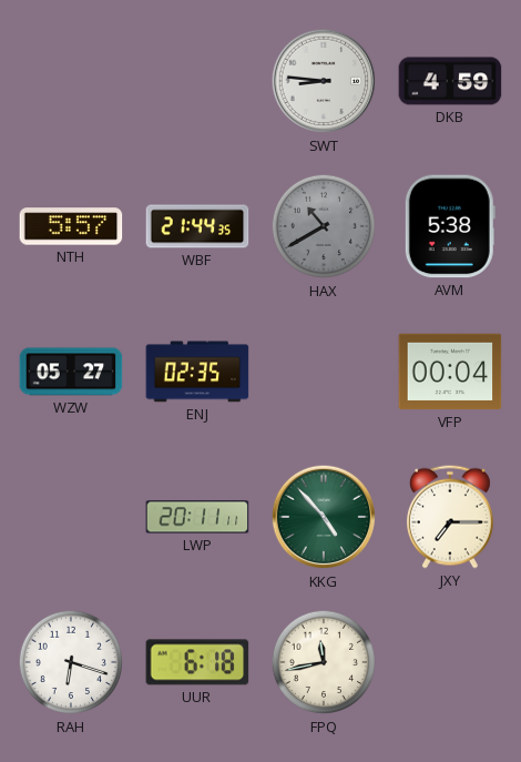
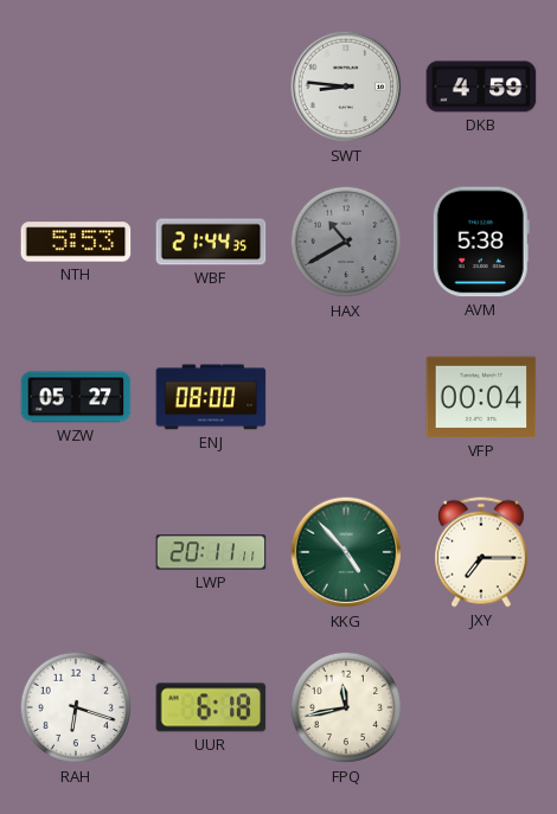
NTH: 5:57 -> 5:53 (76, 242)
ENJ: 02:35 -> 08:00 (211, 397)
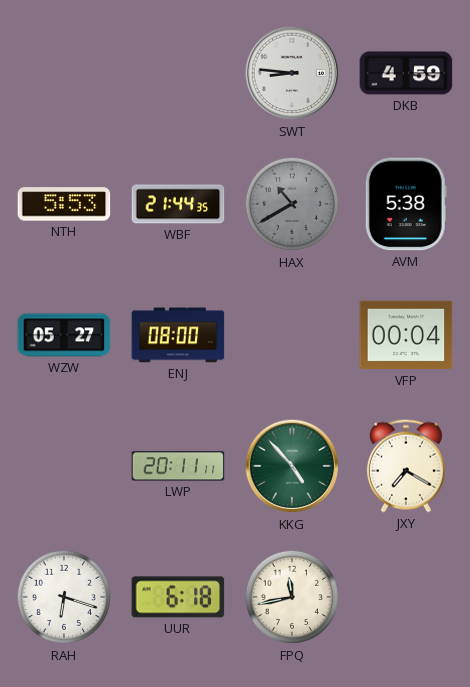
JXY: 7:15 -> 7:20 (406, 466)
